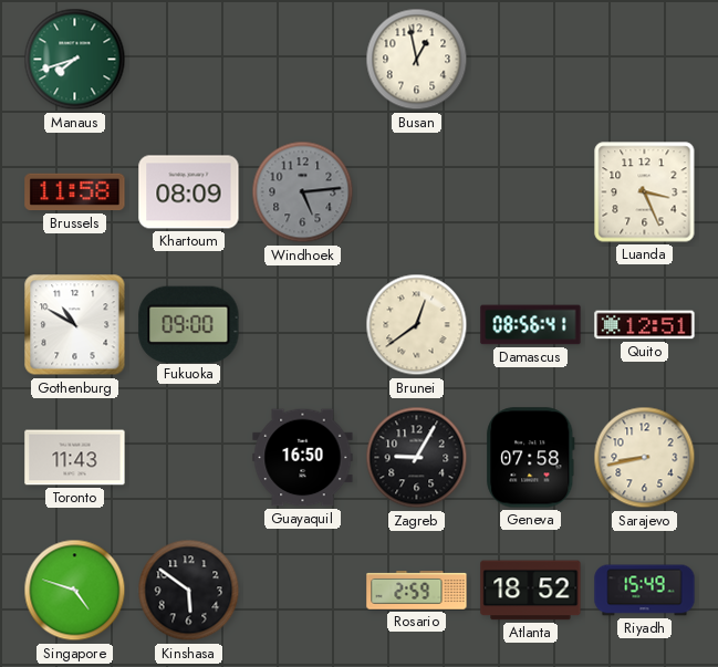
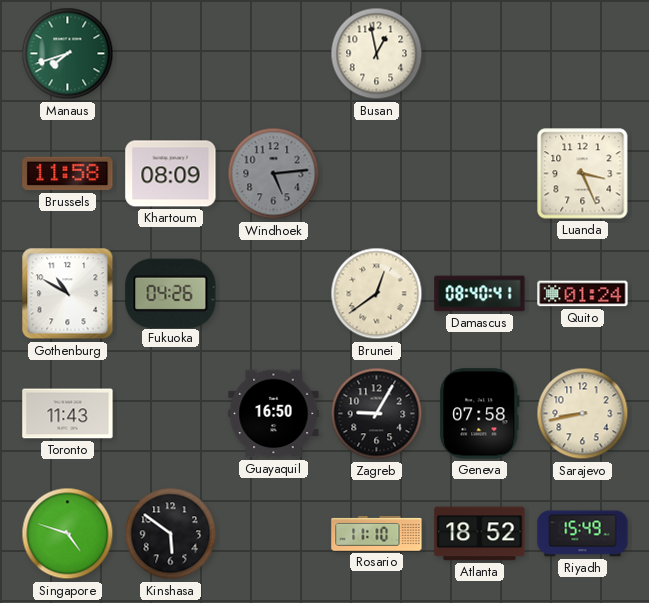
Fukuoka: 09:00 -> 04:26 (171, 293)
Damascus: 08:56 -> 08:40 (480, 294)
Quito: 12:51 -> 01:24 (583, 294)
Rosario: 2:59 -> 11:10 (377, 534)
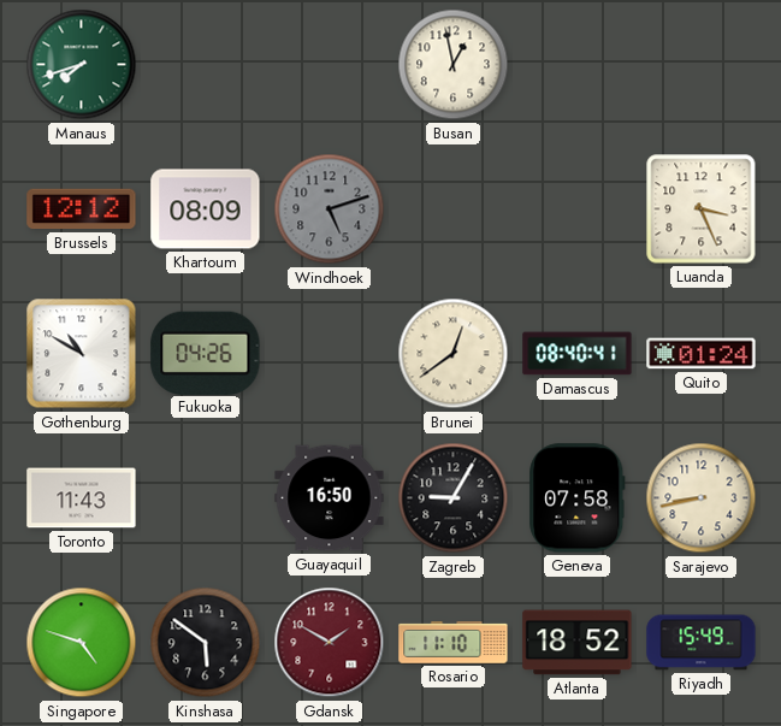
Brussels: 11:58 -> 12:12 (82, 209)
Windhoek: 5:14 -> 5:12 (330, 209)
Gdansk: none -> 1:50 (330, 643)
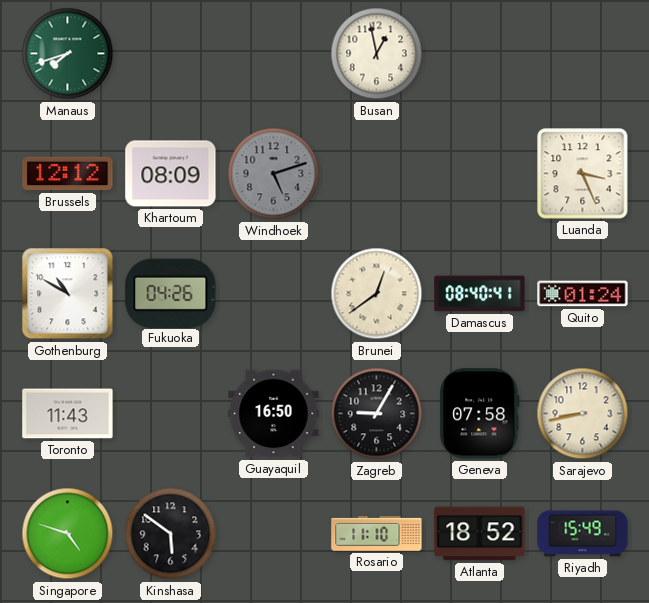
Gdansk: 1:50 -> none (330, 643)
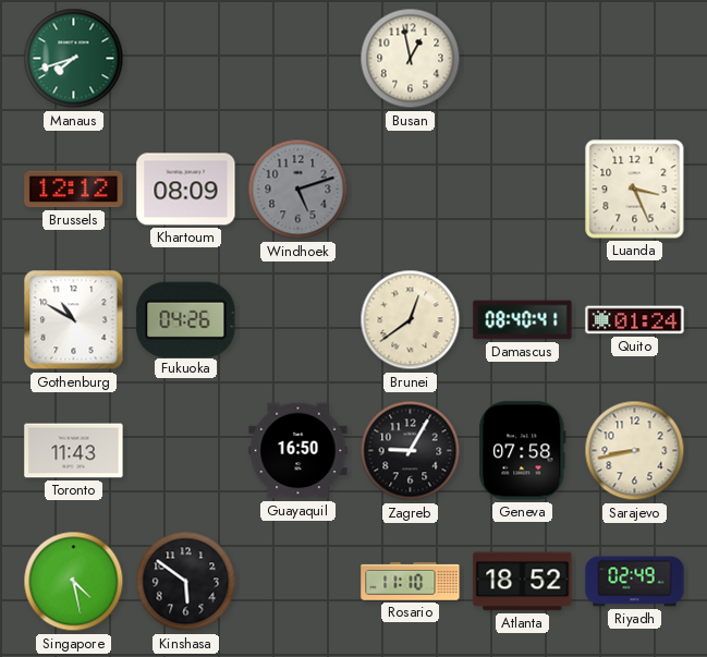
Singapore: 4:48 -> 4:28 (74, 582)
Riyadh: 15:49 -> 02:49 (635, 582)
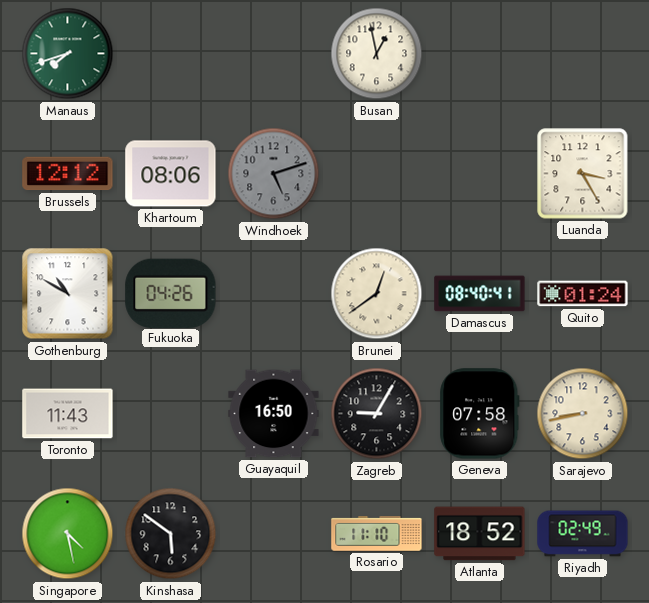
Khartoum: 08:09 -> 08:06 (171, 174)
Luanda: 3:26 -> 3:25 (583, 174)
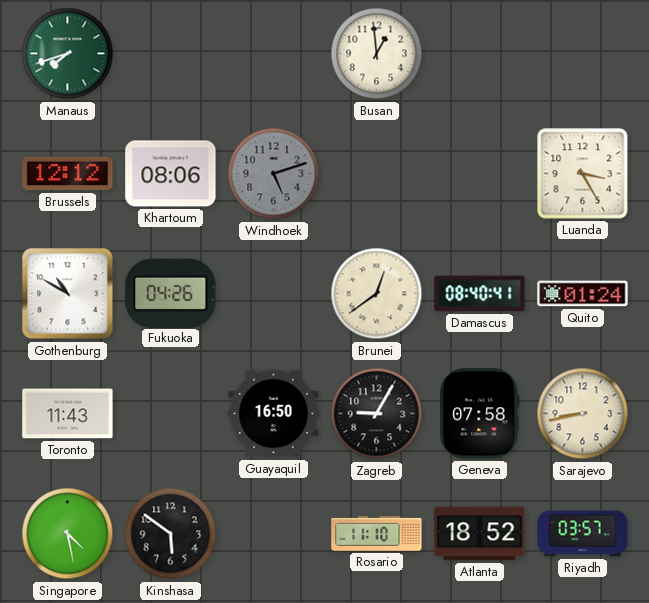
Busan: 12:58 -> 12:59 (377, 54)
Riyadh: 02:49 -> 03:57 (583, 534)
